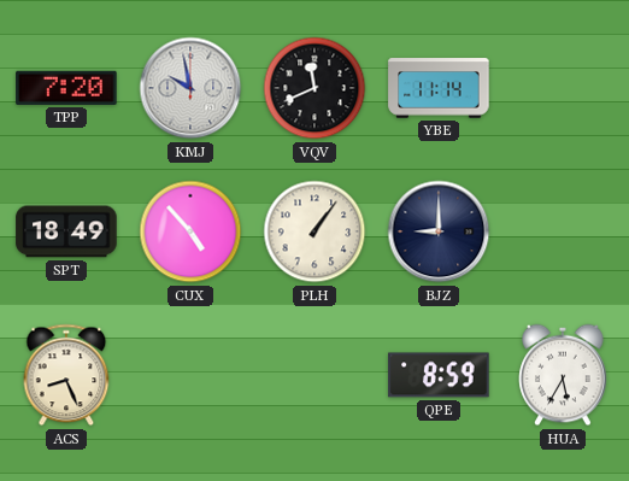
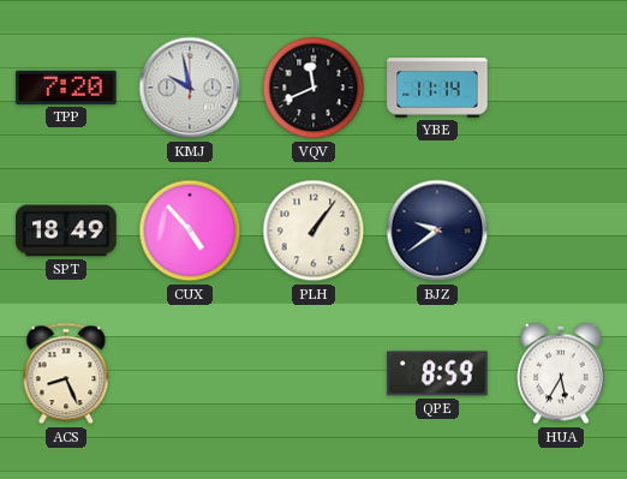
BJZ: 9:00 -> 9:39 (437, 230)
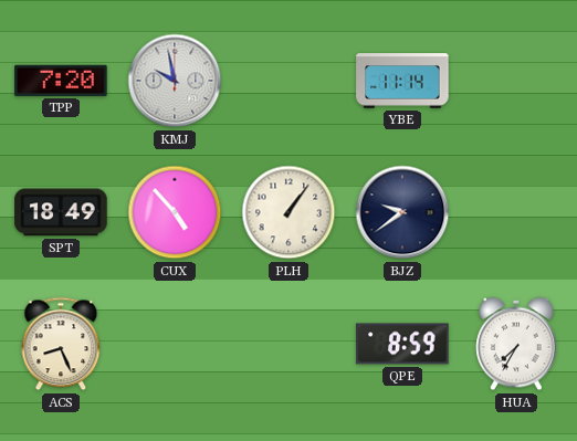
VQV: 11:41 -> none (313, 88)
HUA: 5:35 -> 7:35 (516, 344)
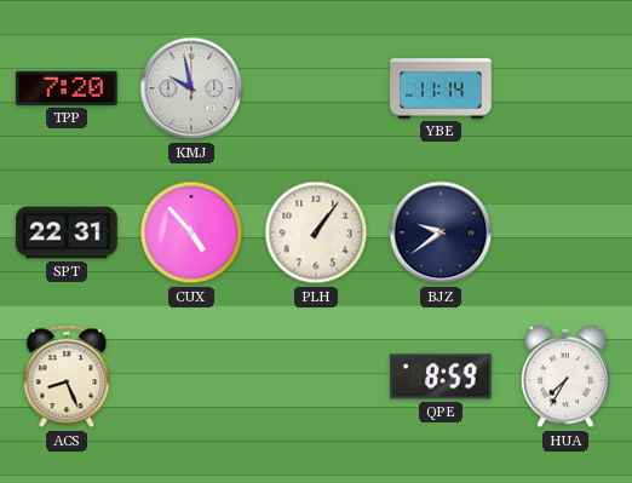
SPT: 18:49 -> 22:31 (67, 232)
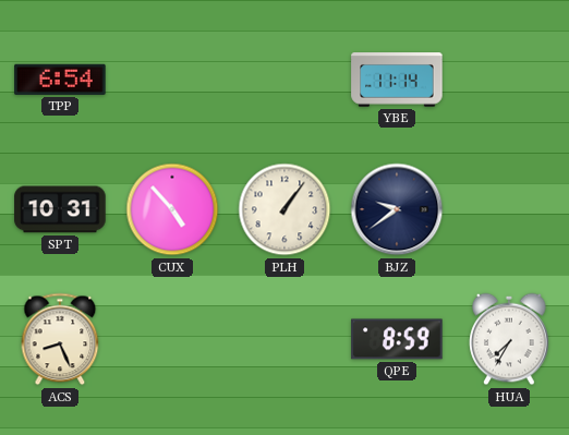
TPP: 7:20 -> 6:54 (60, 80)
KMJ: 9:58 -> none (191, 88)
SPT: 22:31 -> 10:31 (60, 209)
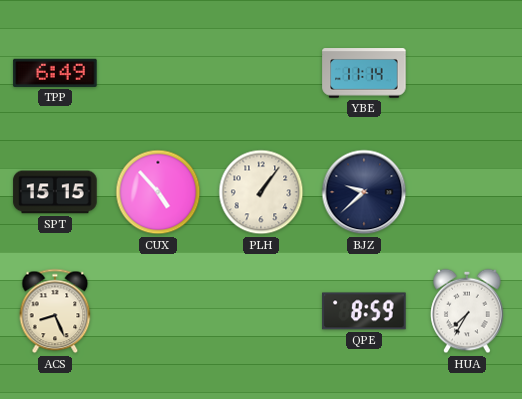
TPP: 6:54 -> 6:49 (55, 73)
SPT: 10:31 -> 15:15 (55, 192)
BJZ: 9:39 -> 9:38 (364, 192)
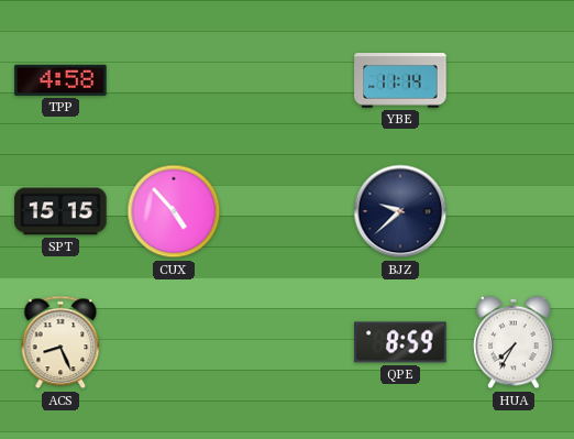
TPP: 6:49 -> 4:58 (60, 80)
PLH: 1:06 -> none (261, 192)
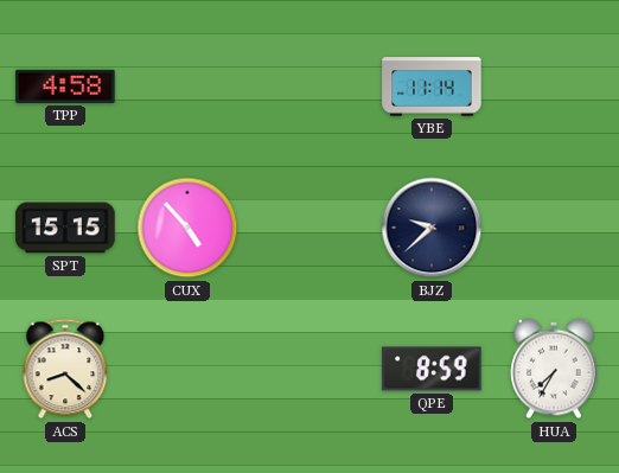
ACS: 8:26 -> 8:22 (65, 369)
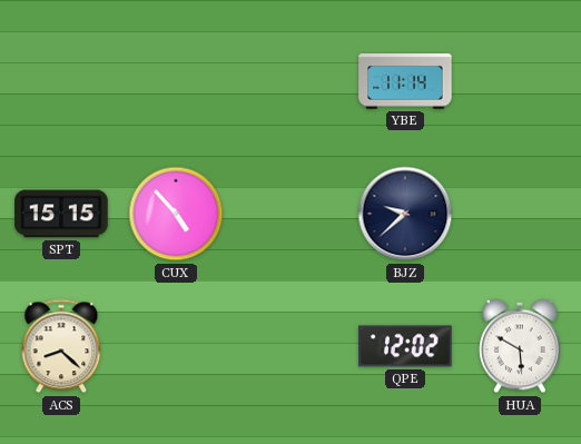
TPP: 4:58 -> none (65, 87)
QPE: 8:59 -> 12:02 (405, 346)
HUA: 7:35 -> 5:50 (520, 346)
